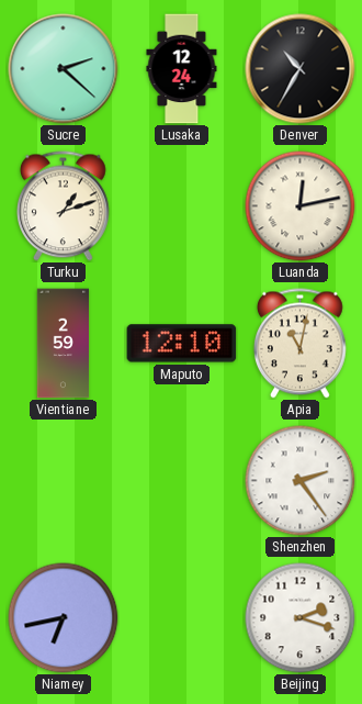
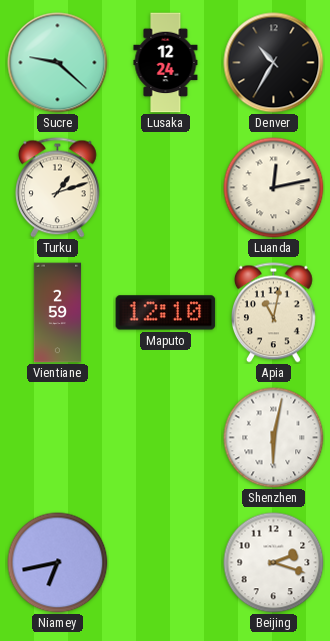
Sucre: 2:22 -> 9:22 (58, 63)
Shenzhen: 2:24 -> 6:02 (274, 438)
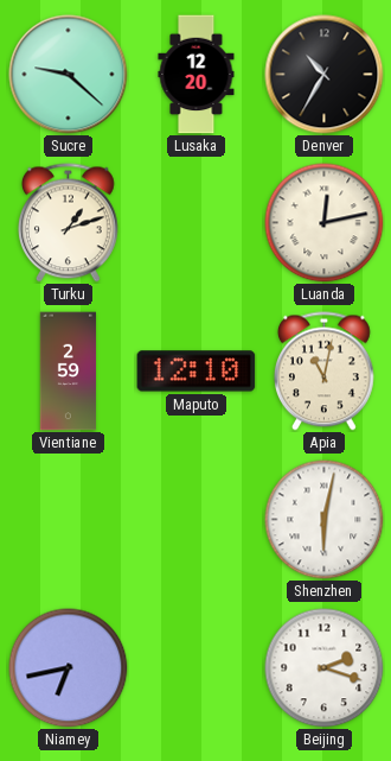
Lusaka: 12:24 -> 12:20 (197, 75)
